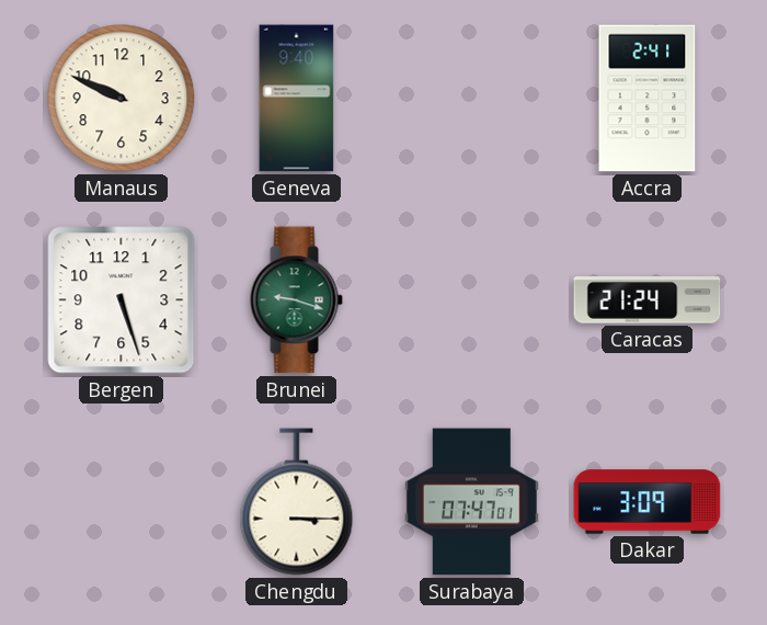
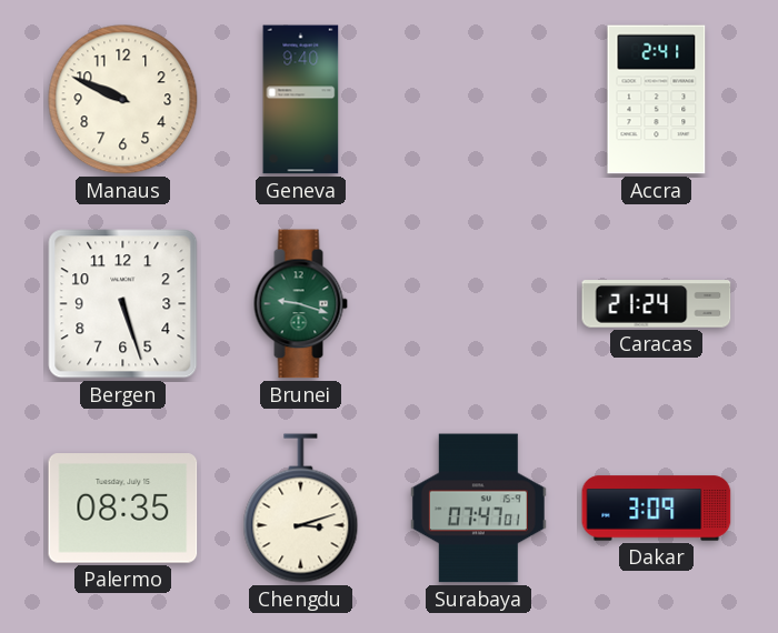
Palermo: none -> 08:35 (123, 509)
Chengdu: 3:15 -> 3:12 (301, 509)
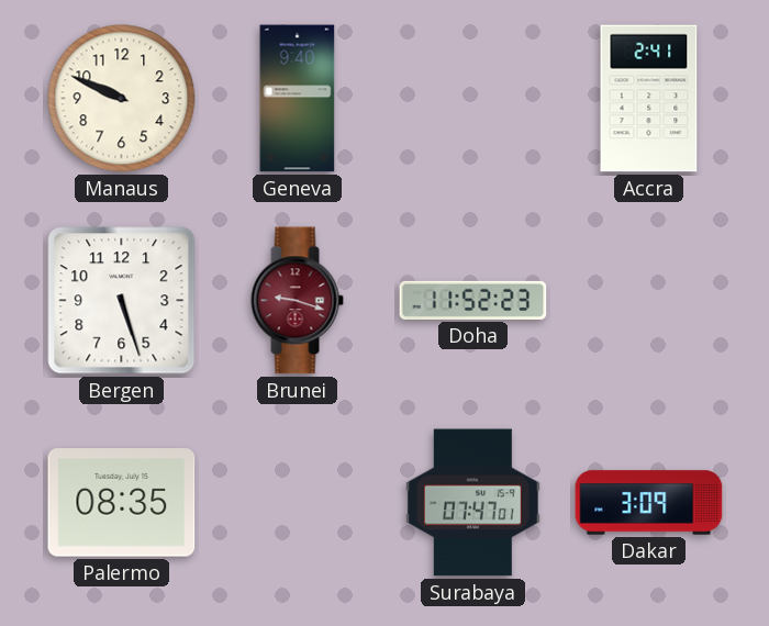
Brunei dial: green -> burgundy (297, 301)
Doha: none -> 11:52 (473, 300)
Caracas: 21:24 -> none (657, 304)
Chengdu: 3:12 -> none (301, 509)
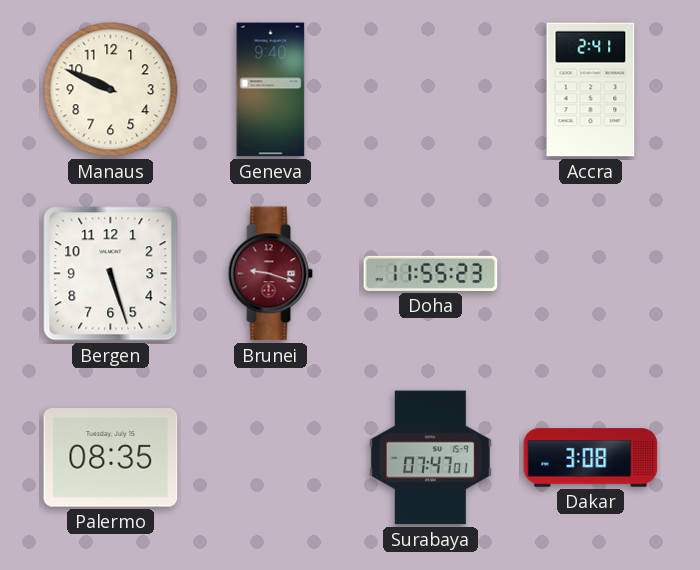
Doha: 11:52 -> 11:55 (431, 273)
Dakar: 3:09 -> 3:08 (591, 458)
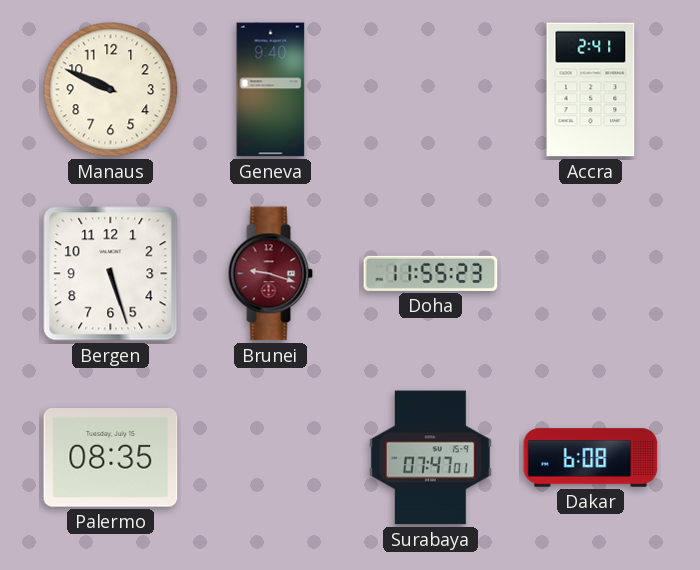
Dakar: 3:08 -> 6:08 (591, 458)
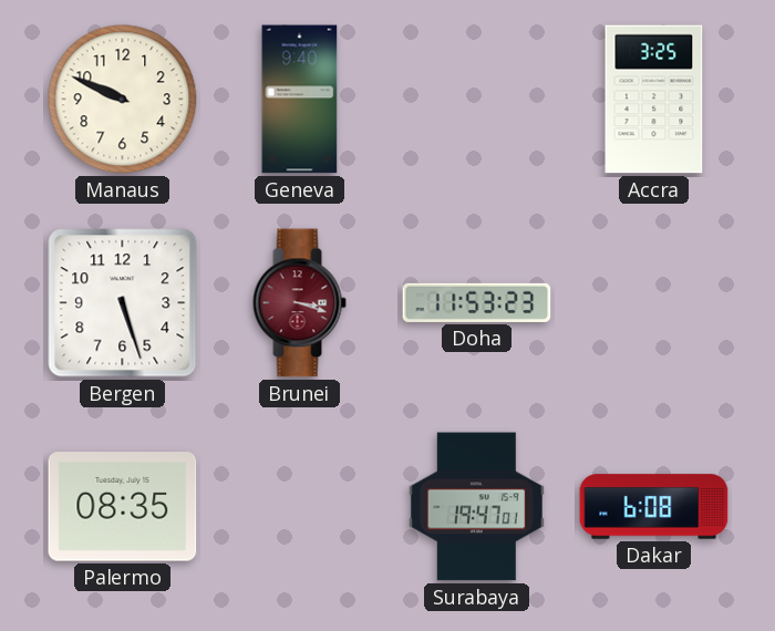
Accra: 2:41 -> 3:25 (654, 100)
Brunei: 9:18 -> 3:18 (299, 303)
Doha: 11:55 -> 11:53 (477, 302)
Surabaya: 07:47 -> 19:47 (476, 507)
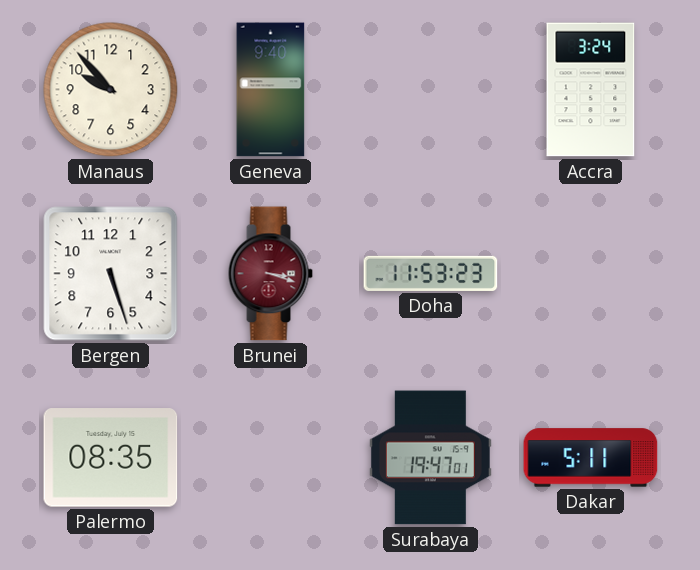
Manaus: 9:49 -> 9:53 (111, 90)
Accra: 3:25 -> 3:24 (591, 90)
Dakar: 6:08 -> 5:11 (591, 458)
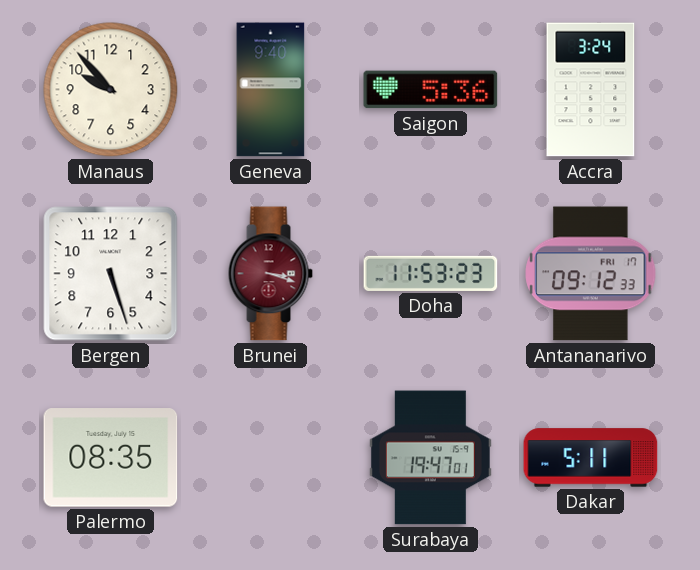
Saigon: none -> 5:36 (431, 90)
Antananarivo: none -> 09:12 (591, 274)
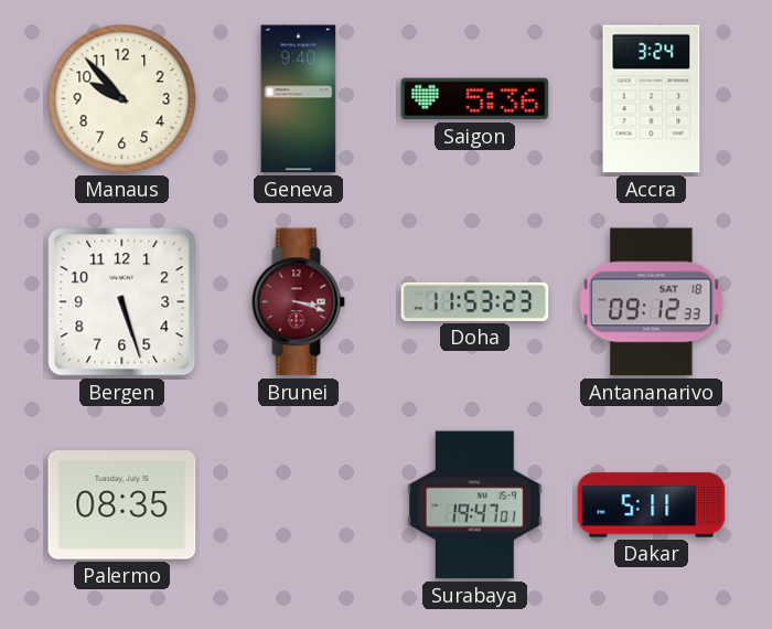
Antananarivo date: FRI 17 -> SAT 18 (652, 302)
